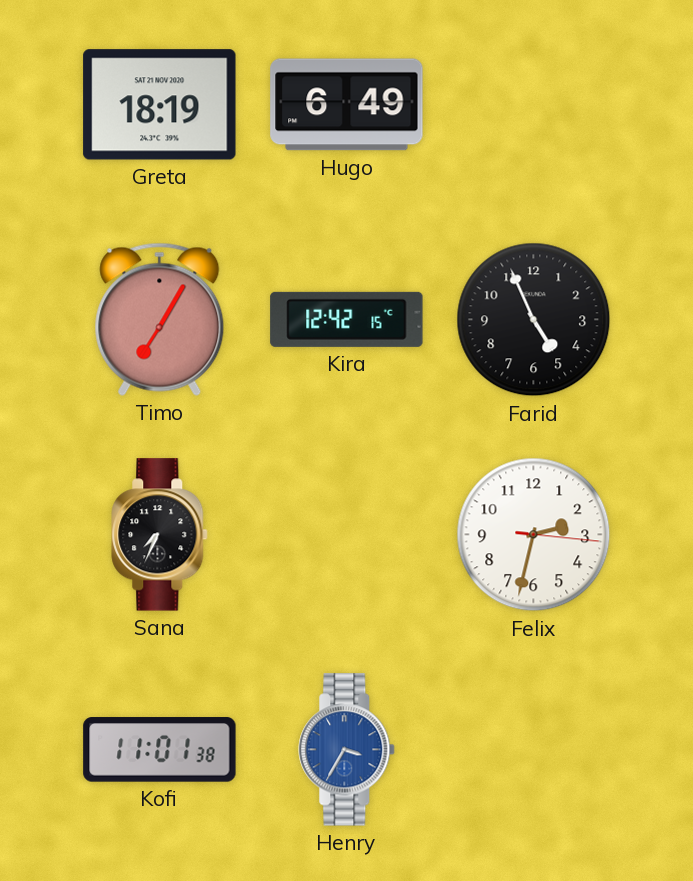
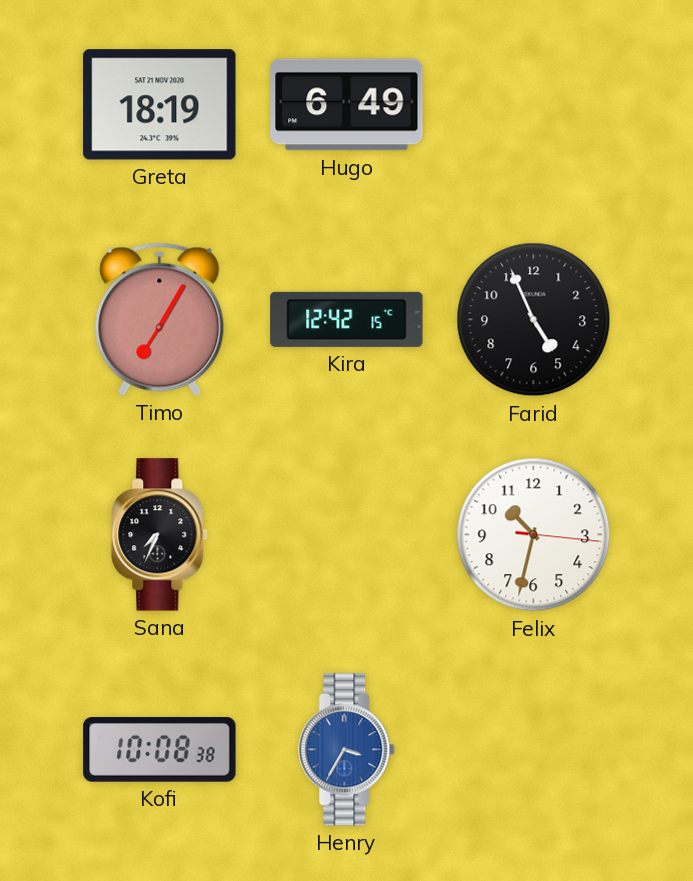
Felix: 2:32 -> 10:32 (534, 535)
Kofi: 11:01 -> 10:08 (160, 750)
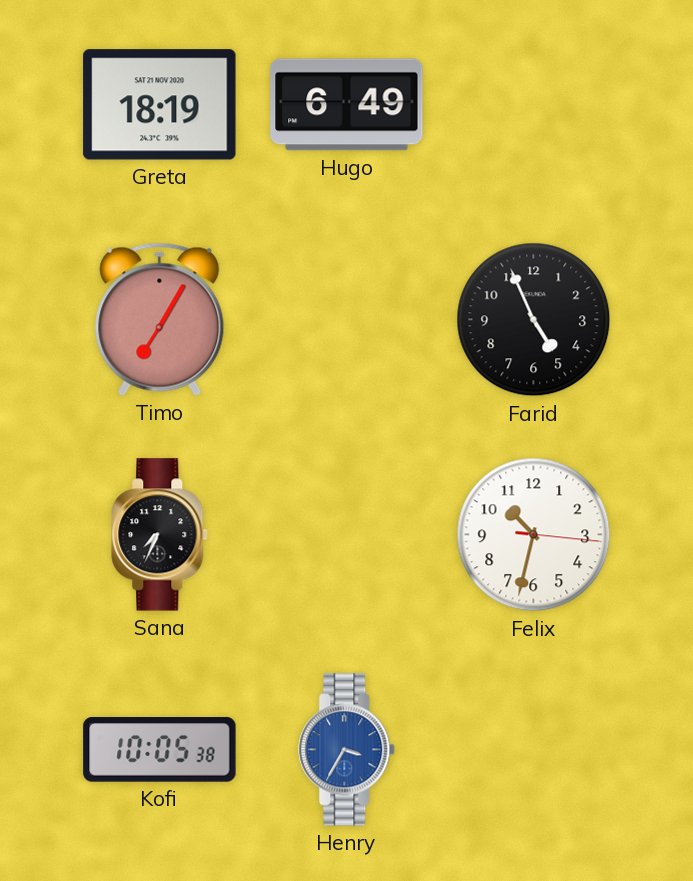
Kira: 12:42 -> none (347, 319)
Kofi: 10:08 -> 10:05 (160, 750)
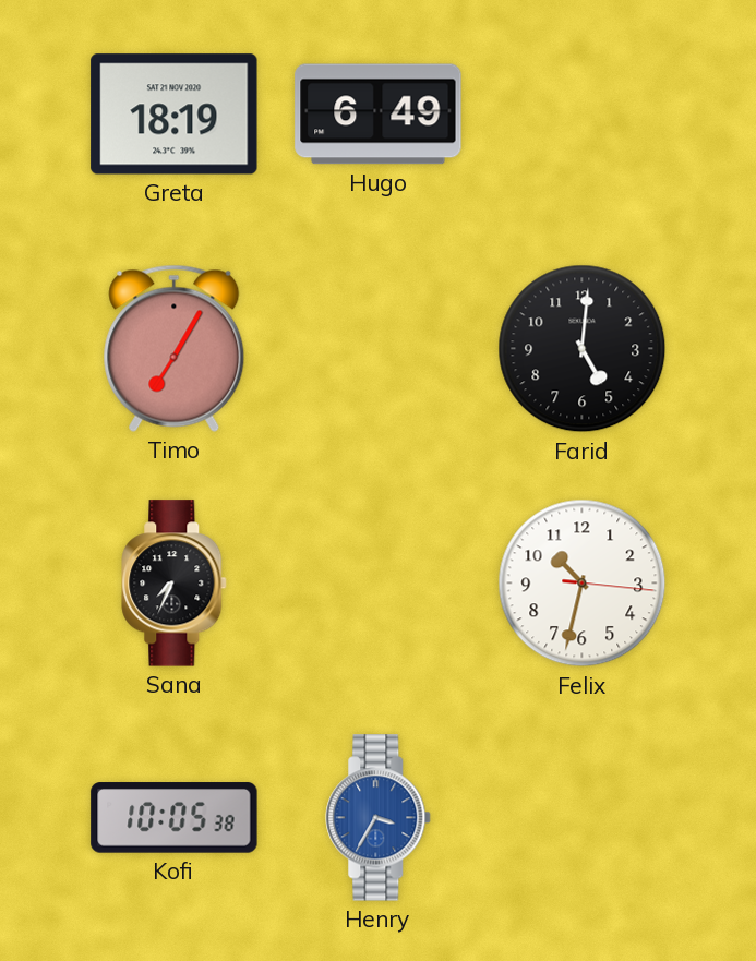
Farid: 4:56 -> 5:01 (583, 349)
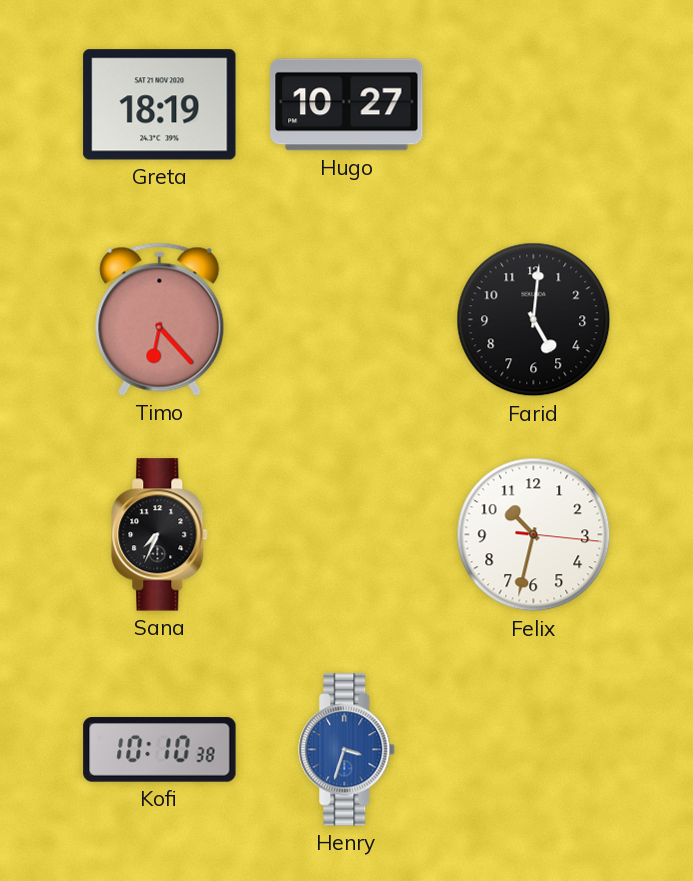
Hugo: 6:49 -> 10:27 (347, 105)
Timo: 7:05 -> 6:23 (160, 319)
Kofi: 10:05 -> 10:10 (160, 750)
Henry: 3:35 -> 3:33 (347, 750)
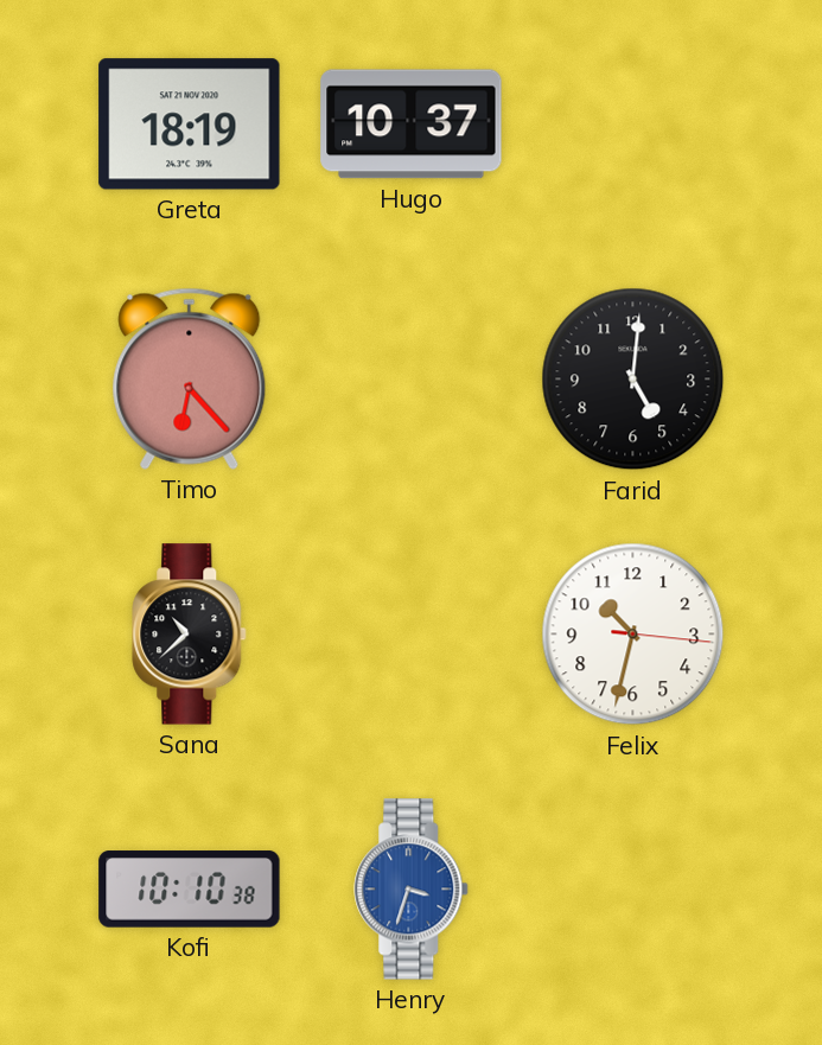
Hugo: 10:27 -> 10:37 (412, 125)
Sana: 7:34 -> 10:38 (190, 635)
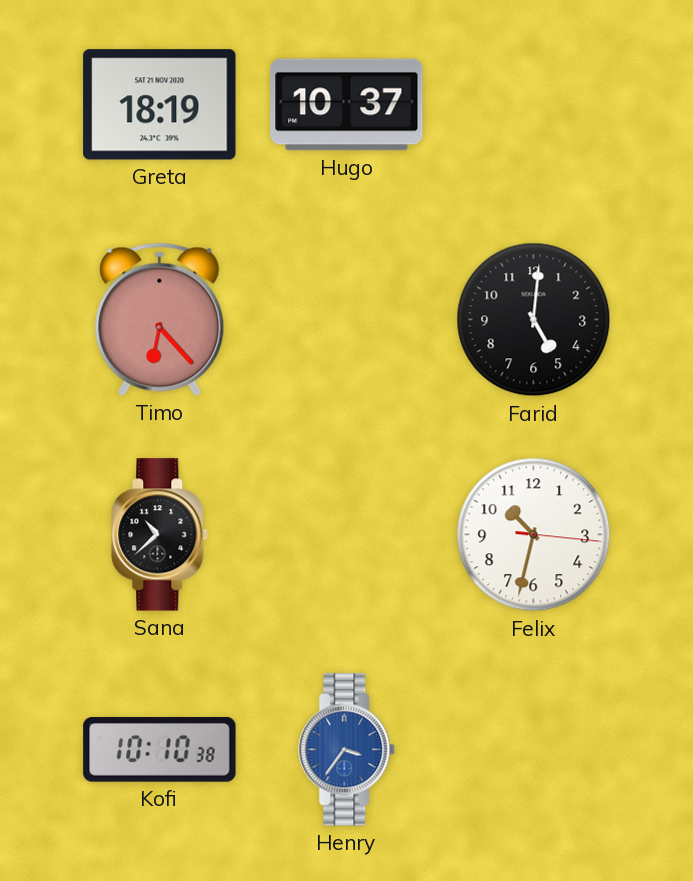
Henry: 3:33 -> 3:36 (347, 750)
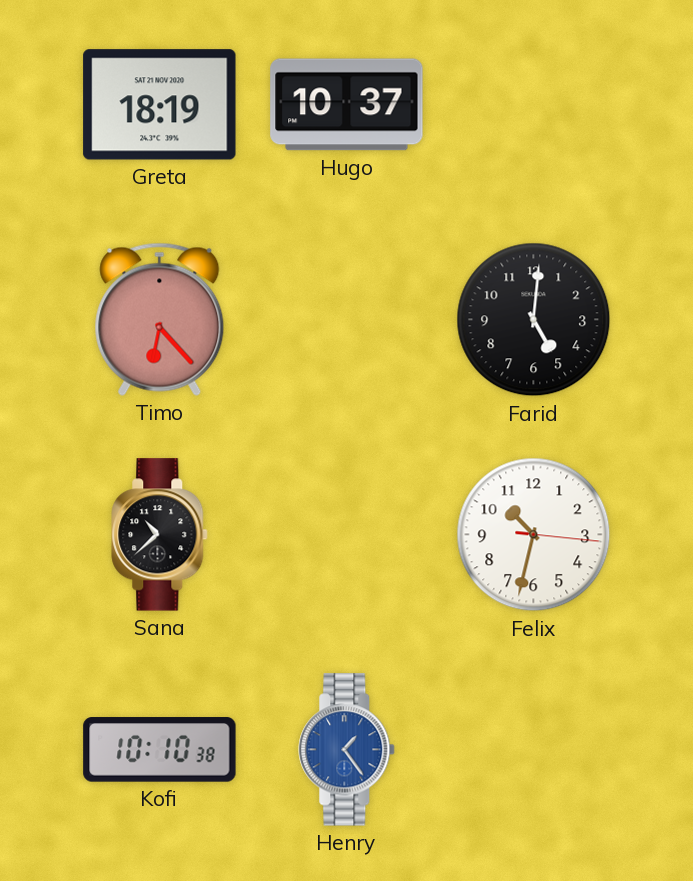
Henry: 3:36 -> 1:24 (347, 750)
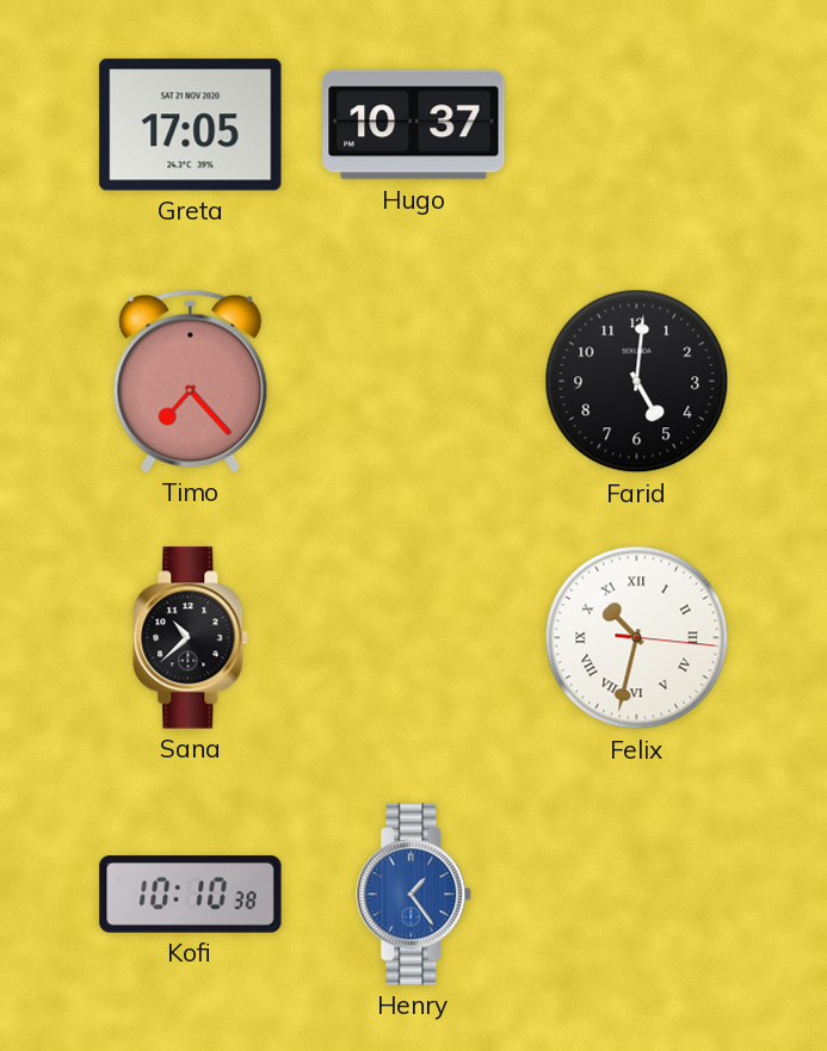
Greta: 18:19 -> 17:05 (191, 125)
Timo: 6:23 -> 7:23 (191, 381)
Felix numerals: Arabic -> Roman (637, 638)
